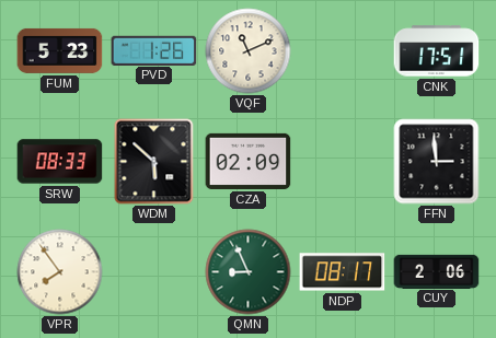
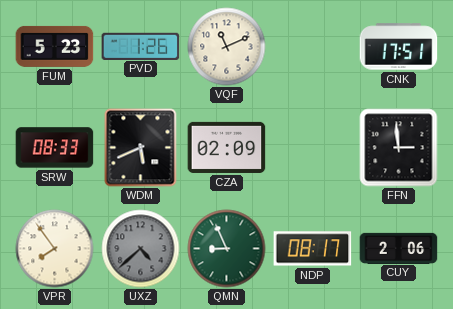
WDM: 5:52 -> 5:41 (141, 148)
UXZ: none -> 4:38 (141, 249)
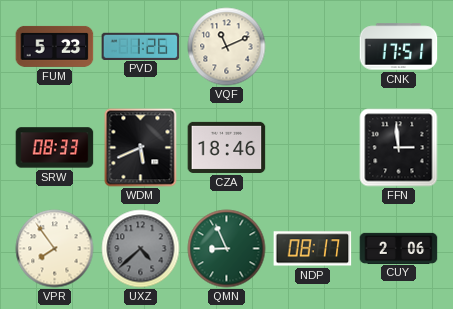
CZA: 02:09 -> 18:46 (227, 147)
